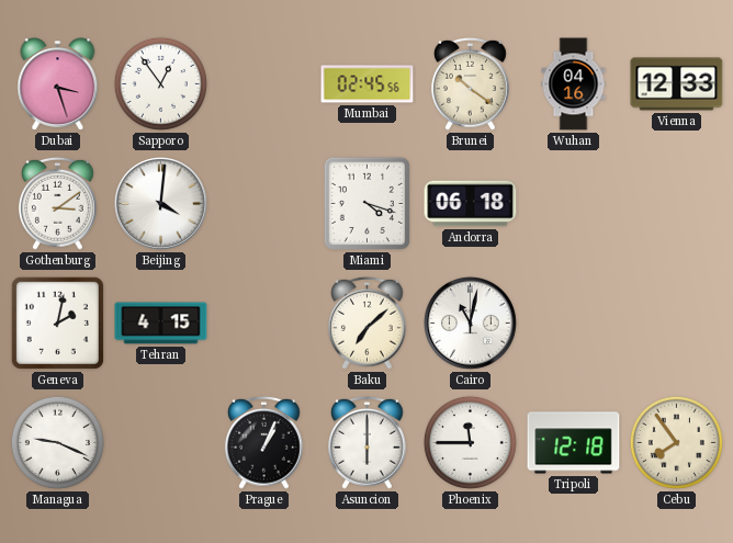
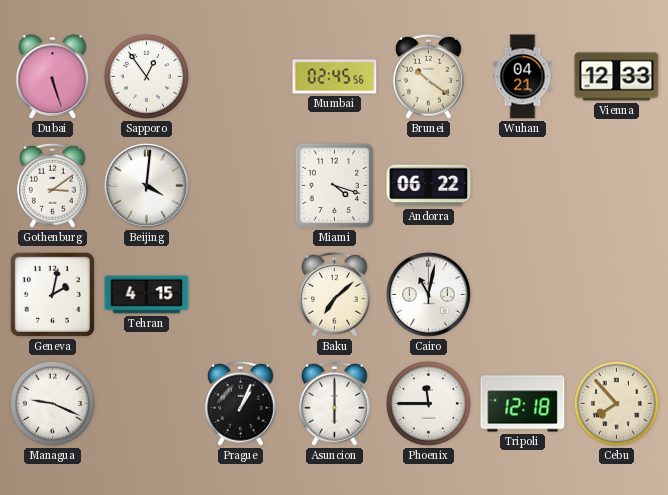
Dubai: 3:27 -> 5:27 (53, 77)
Wuhan: 04:16 -> 04:21 (523, 77)
Andorra: 06:18 -> 06:22 (429, 186)
Cebu: 7:54 -> 7:53 (616, 403)
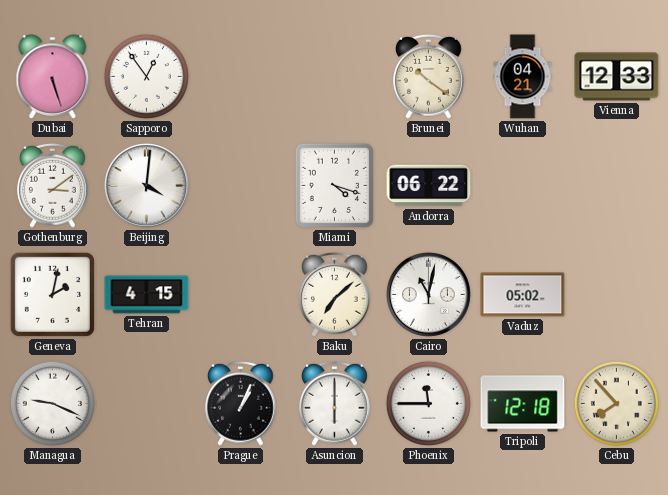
Mumbai: 02:45 -> none (335, 77)
Vaduz: none -> 05:02 (523, 295)
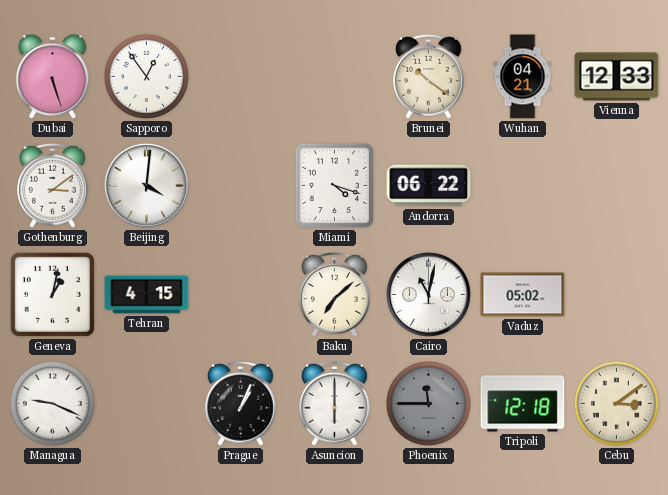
Geneva: 2:02 -> 1:02 (52, 294)
Phoenix dial: white -> grey (428, 403)
Cebu: 7:53 -> 3:09 (616, 403)
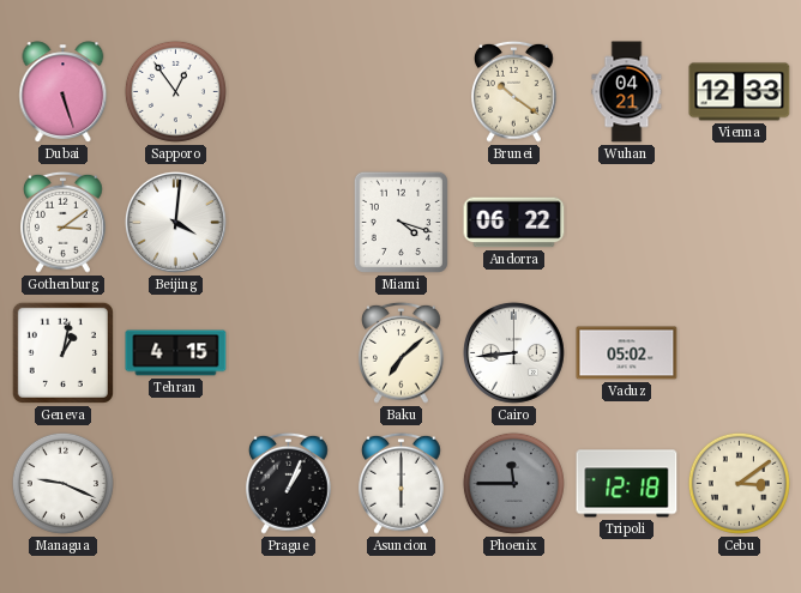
Cairo: 11:02 -> 8:44 (513, 352)
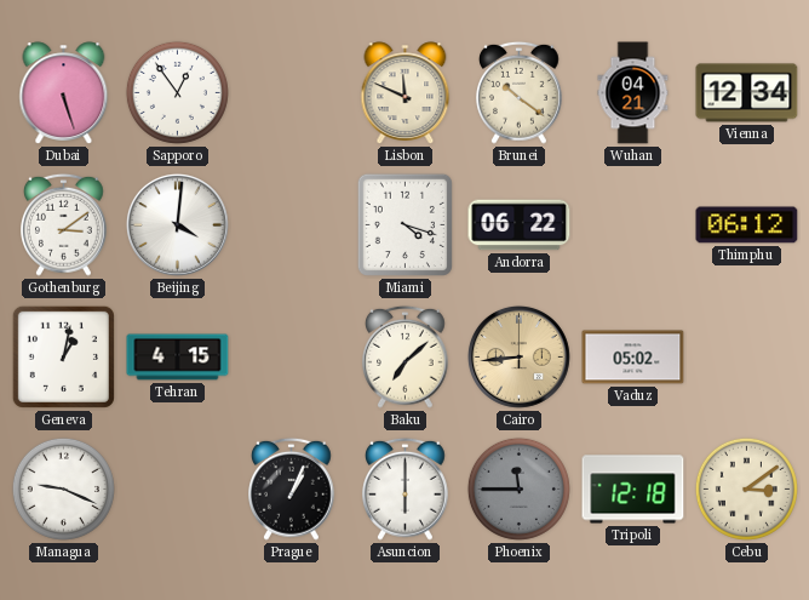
Lisbon: none -> 11:49 (406, 93)
Vienna: 12:33 -> 12:34 (747, 93)
Thimphu: none -> 06:12 (747, 225)
Cairo dial: white -> champagne (518, 356)
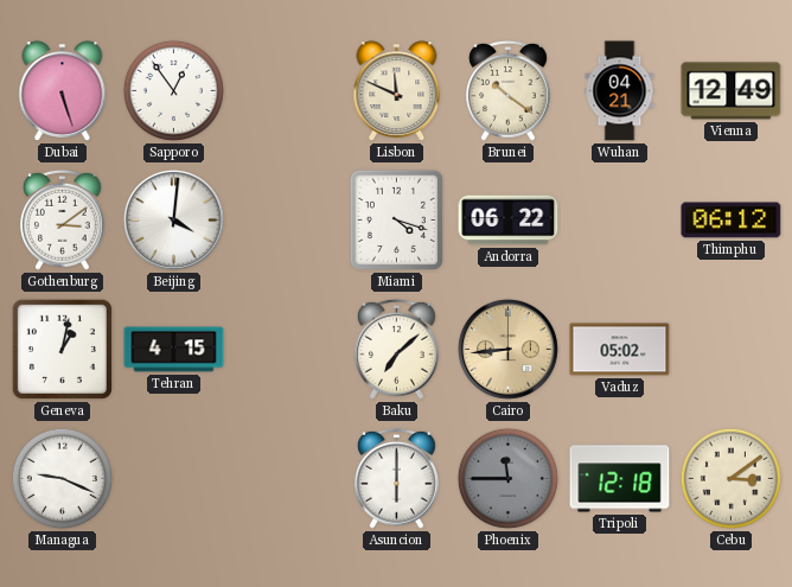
Vienna: 12:34 -> 12:49 (732, 91)
Prague: 1:04 -> none (292, 488)
